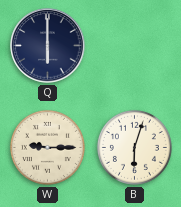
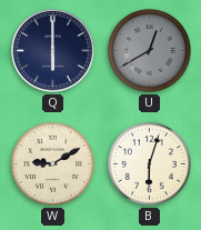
U: none -> 12:40 (149, 50)
W: 9:15 -> 9:10 (52, 163)
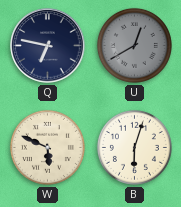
Q: 6:00 -> 6:47 (48, 46)
W: 9:10 -> 5:49 (47, 147)
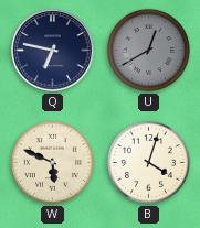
B: 6:03 -> 4:03 (148, 162)
